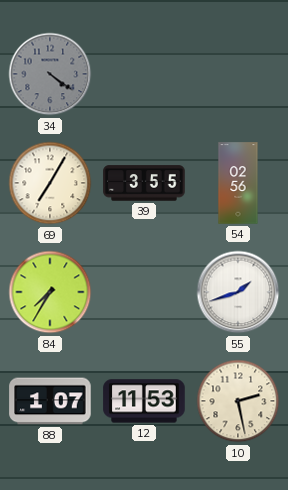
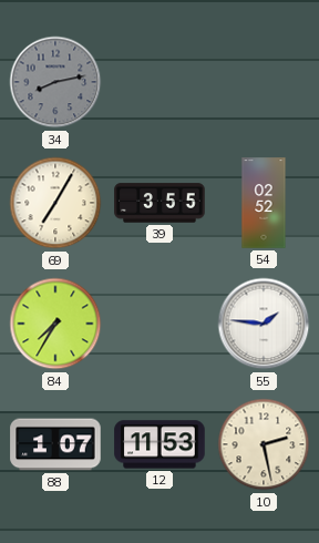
34: 4:21 -> 8:13 (55, 82)
54: 02:56 -> 02:52 (264, 203)
55: 1:42 -> 1:46 (264, 324)
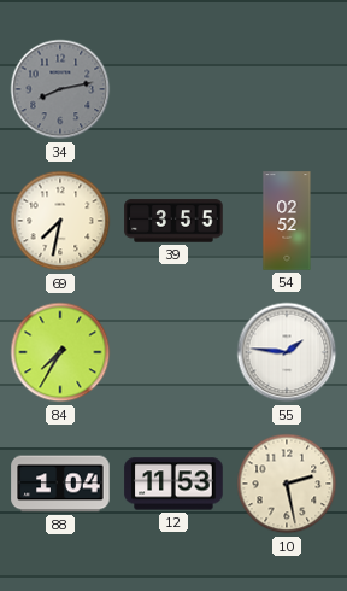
69: 7:05 -> 7:32 (60, 221)
88: 1:07 -> 1:04 (60, 484)
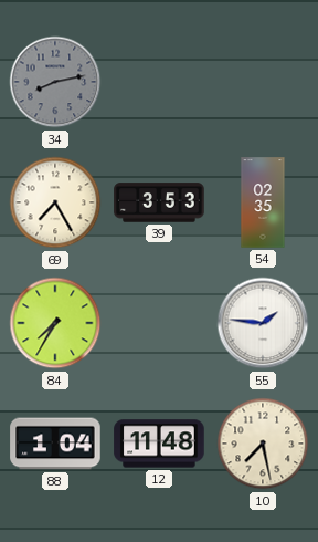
69: 7:32 -> 7:25 (55, 202)
39: 3:55 -> 3:53 (159, 202)
54: 02:52 -> 02:35 (263, 202)
12: 11:53 -> 11:48 (159, 444)
10: 2:28 -> 7:28 (263, 444)
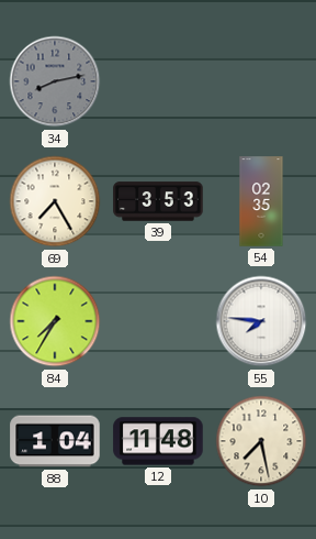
55: 1:46 -> 7:46 (261, 321)
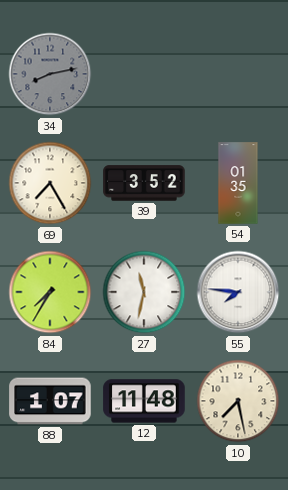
39: 3:53 -> 3:52 (144, 183)
54: 02:35 -> 01:35 (238, 183)
27: none -> 11:32 (144, 292)
88: 1:04 -> 1:07 (50, 401)
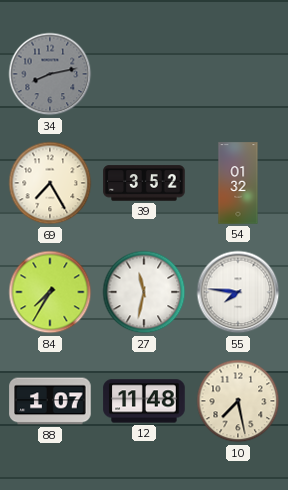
54: 01:35 -> 01:32 (238, 183)
